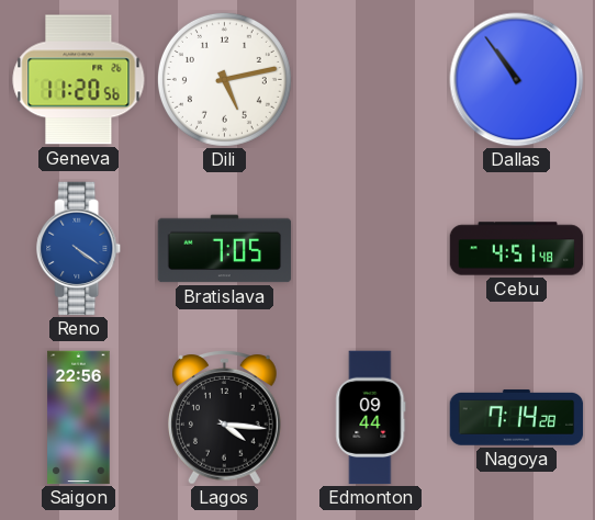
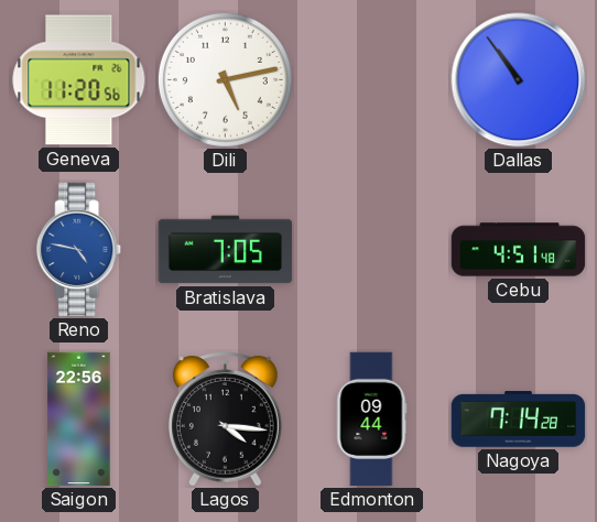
Reno: 4:21 -> 4:47 (79, 250)
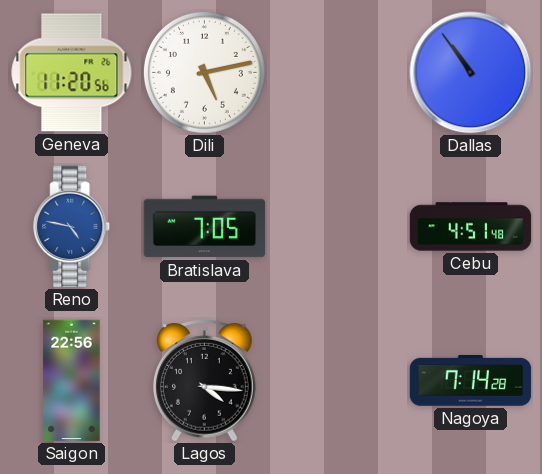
Edmonton: 09:44 -> none (372, 420)
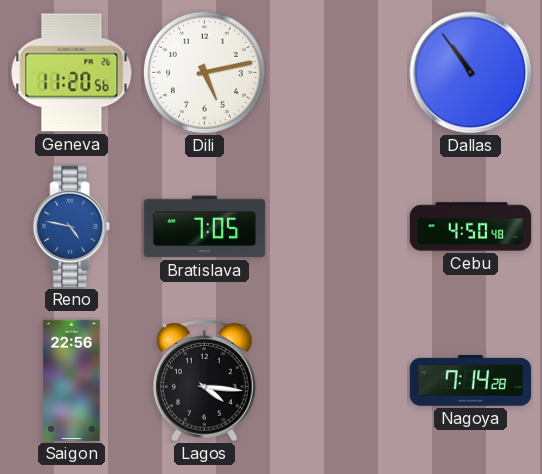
Cebu: 4:51 -> 4:50 (471, 227)
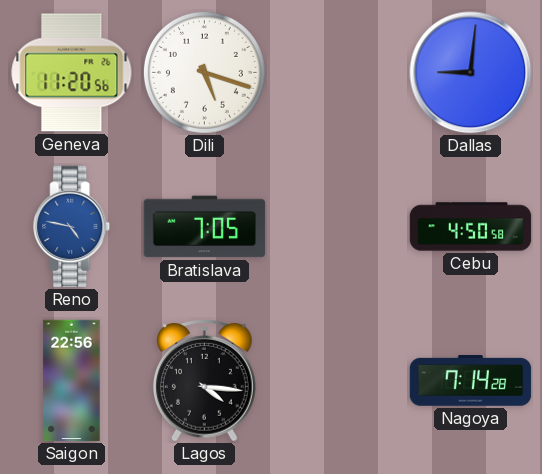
Dili: 5:13 -> 5:18 (204, 72)
Dallas: 10:54 -> 9:01 (471, 73)
Cebu: 4:50:48 -> 4:50:58 (471, 227)
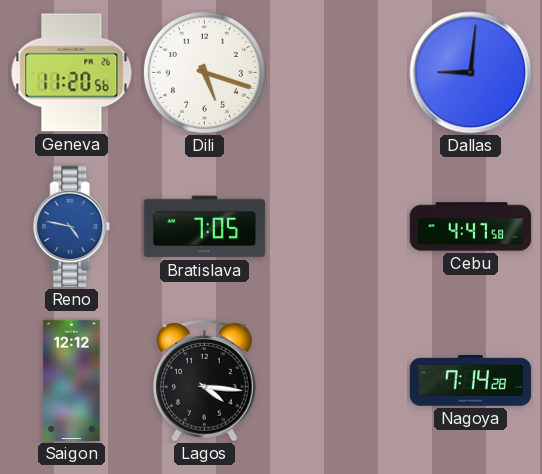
Cebu: 4:50 -> 4:47 (471, 227)
Saigon: 22:56 -> 12:12 (72, 381)
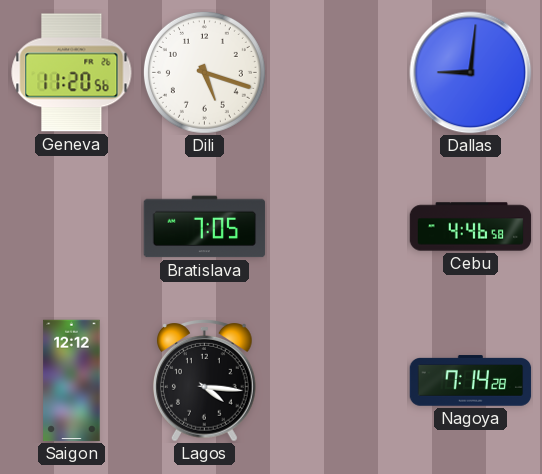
Reno: 4:47 -> none (72, 227)
Cebu: 4:47 -> 4:46 (471, 227)
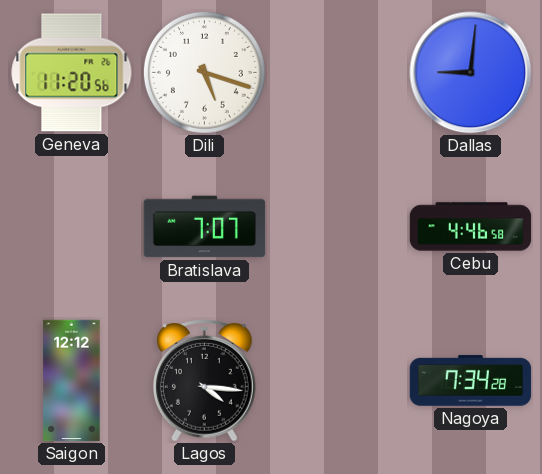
Bratislava: 7:05 -> 7:07 (205, 227)
Nagoya: 7:14 -> 7:34 (471, 381)
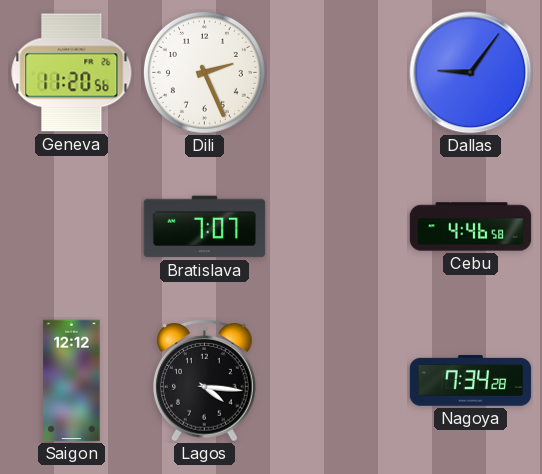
Dili: 5:18 -> 2:26 (204, 72)
Dallas: 9:01 -> 9:06 (471, 73)
